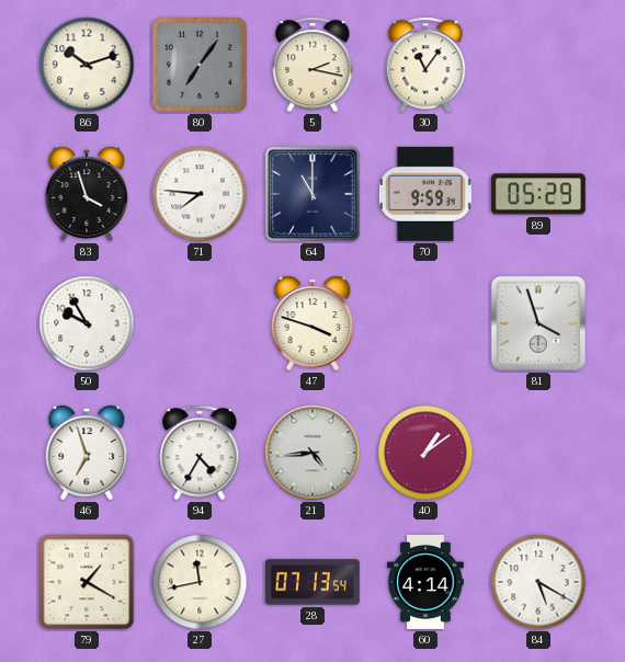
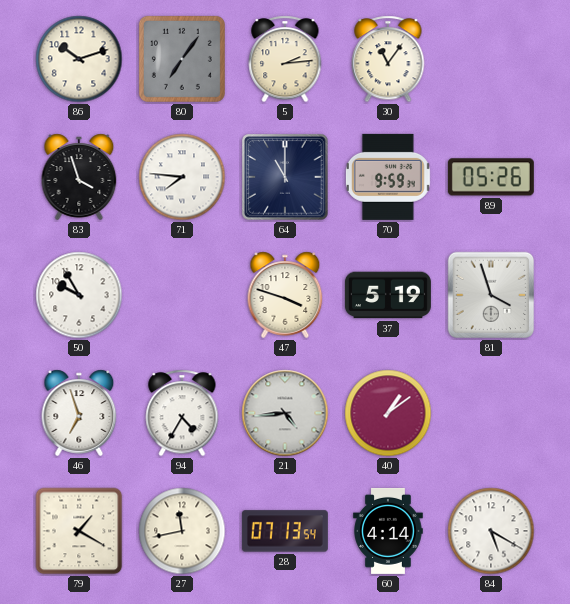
5: 2:17 -> 2:14 (285, 59)
89: 05:29 -> 05:26 (491, 177)
37: none -> 5:19 (388, 295)
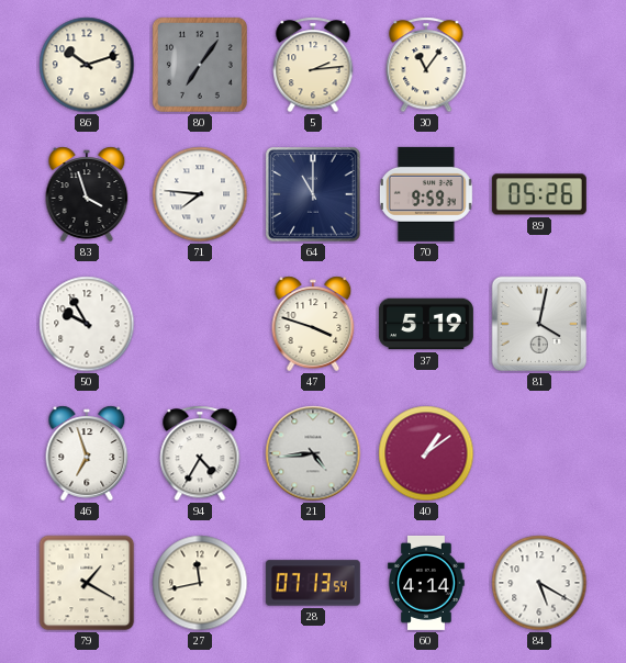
81: 3:57 -> 4:02 (539, 324)
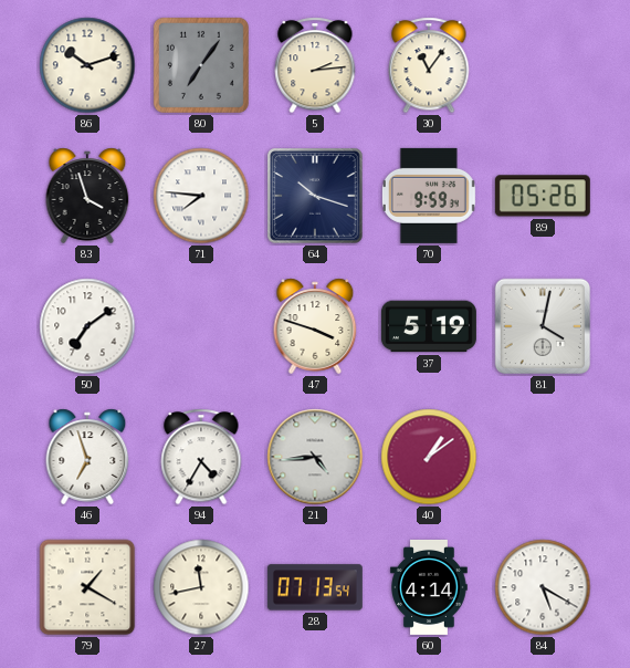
64: 11:00 -> 10:18 (315, 196)
50: 9:55 -> 7:09 (87, 326)
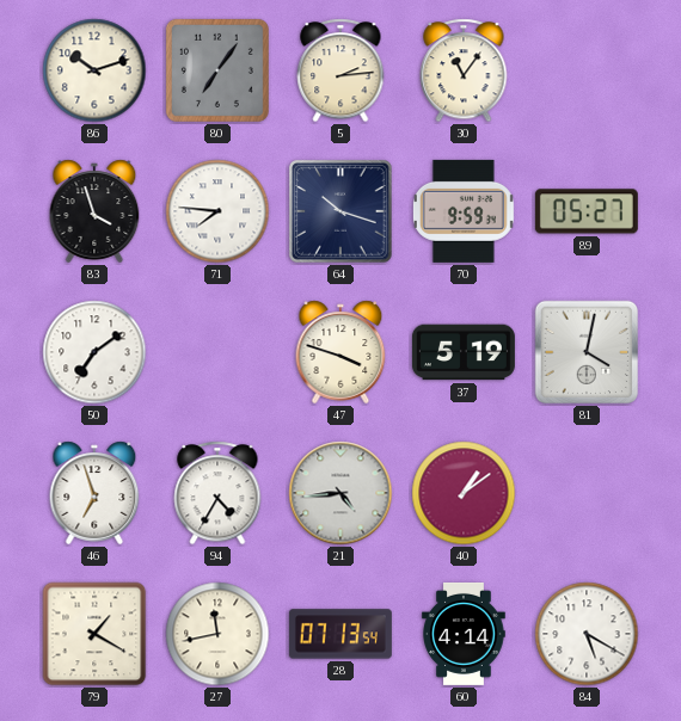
89: 05:26 -> 05:27 (587, 211)
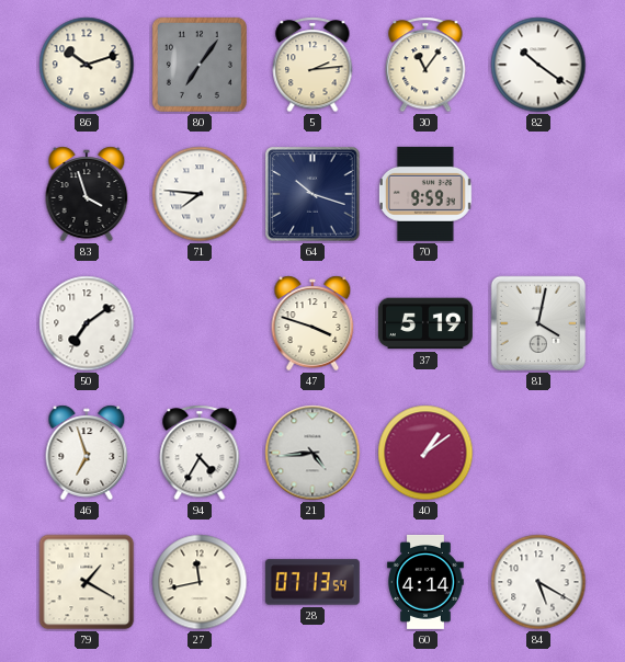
82: none -> 10:21 (538, 65)
89: 05:27 -> none (587, 211)
